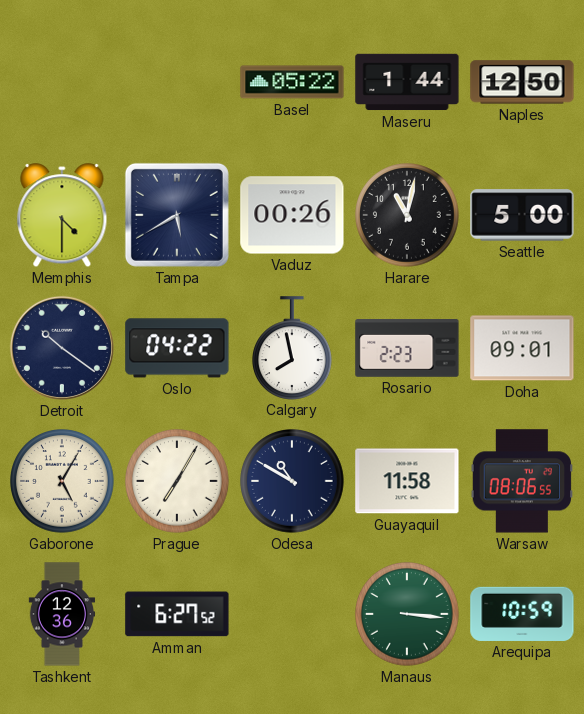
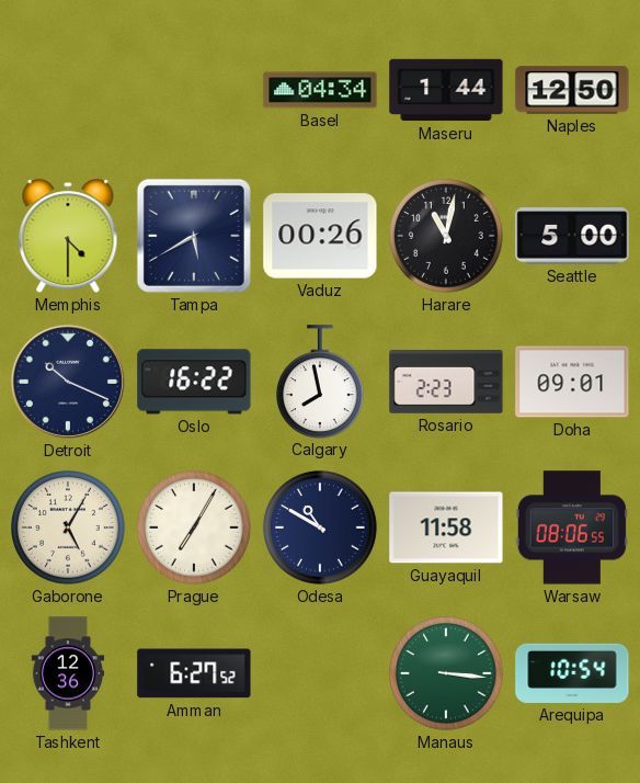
Basel: 05:22 -> 04:34 (320, 90)
Detroit: 10:21 -> 10:19 (68, 382)
Oslo: 04:22 -> 16:22 (194, 382)
Arequipa: 10:59 -> 10:54 (572, 673)
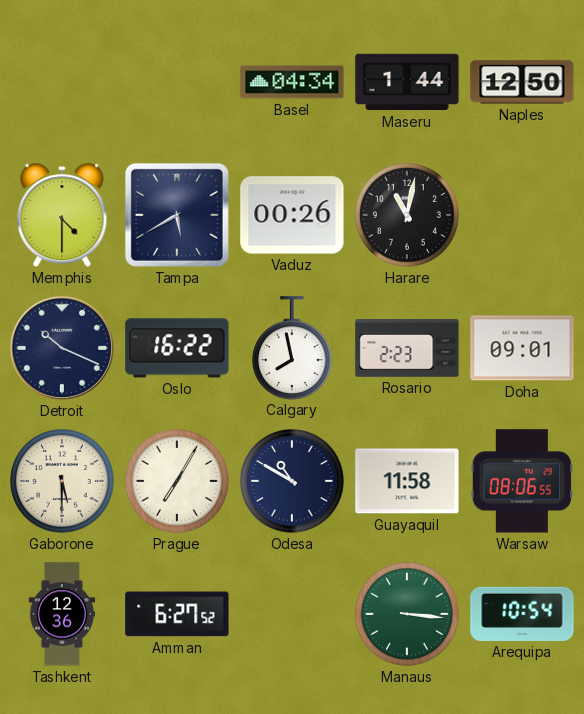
Seattle: 5:00 -> none (572, 236)
Gaborone: 5:05 -> 5:30 (63, 482)
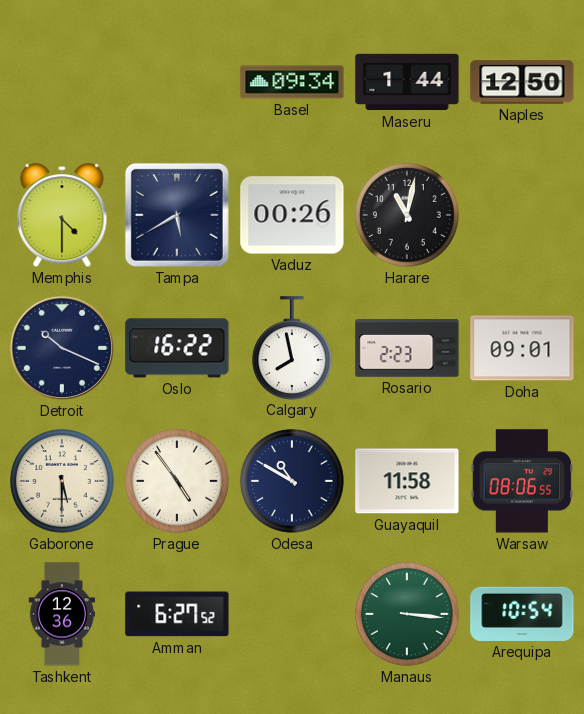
Basel: 04:34 -> 09:34 (292, 82)
Prague: 7:05 -> 4:54 (178, 482)
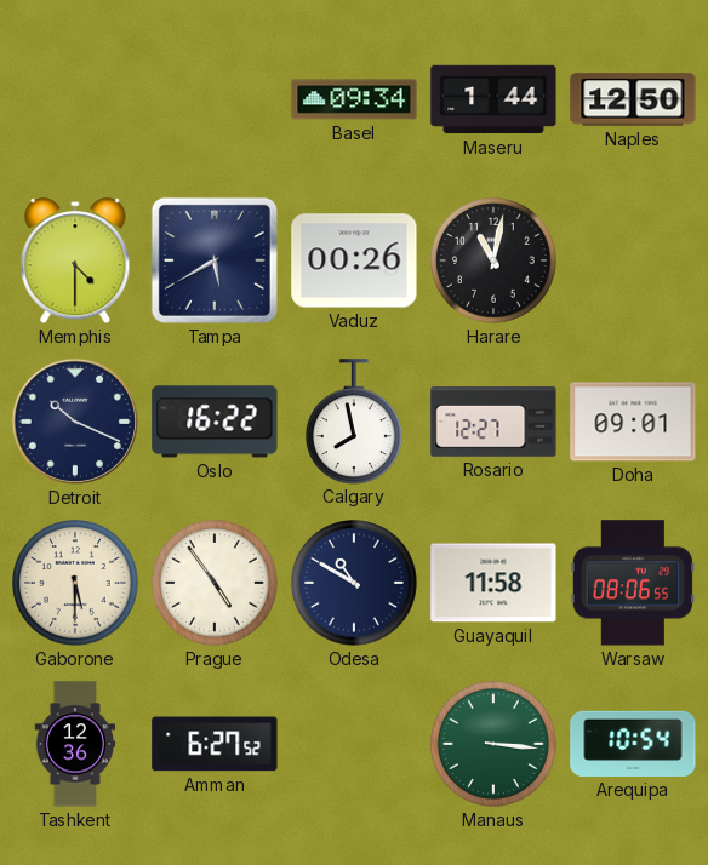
Rosario: 2:23 -> 12:27 (493, 423)
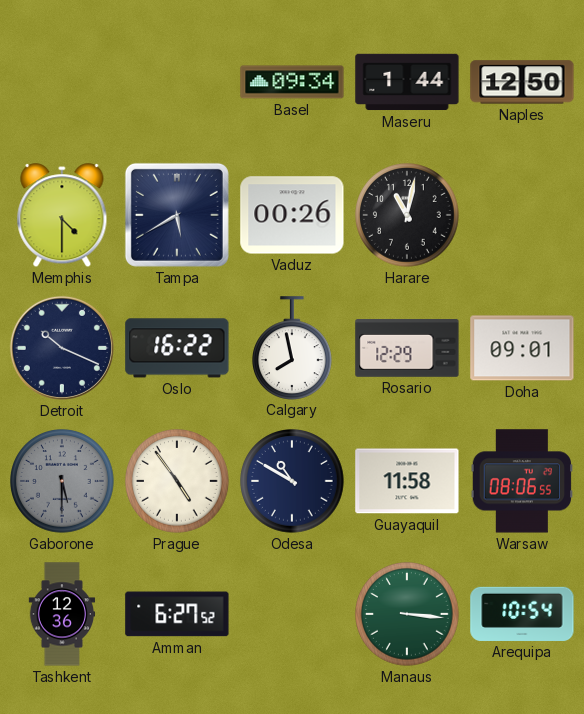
Rosario: 12:27 -> 12:29 (407, 349)
Gaborone dial: cream -> grey (63, 482)
